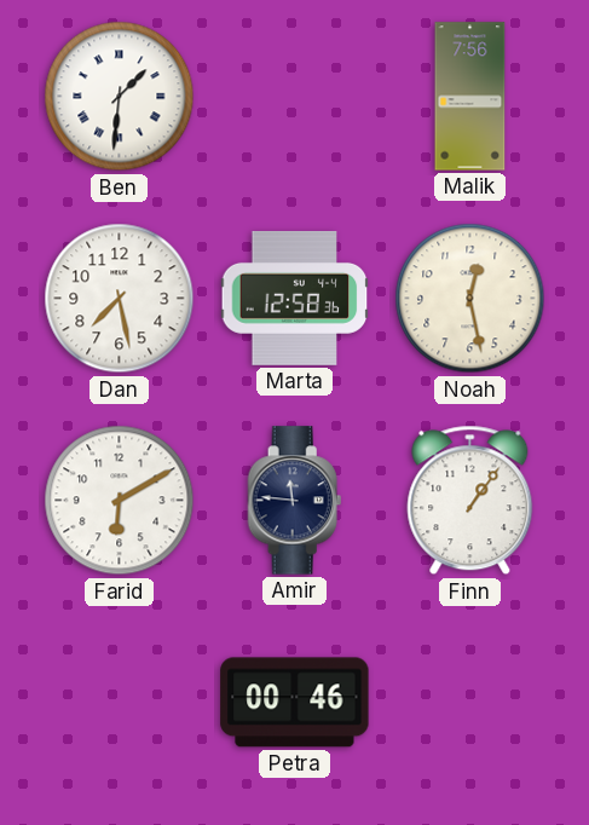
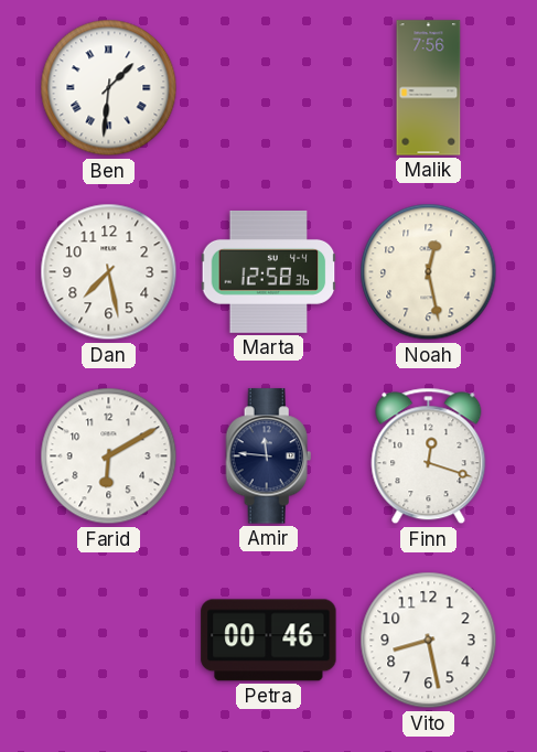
Finn: 1:06 -> 12:18 (429, 456)
Vito: none -> 8:28 (429, 641)
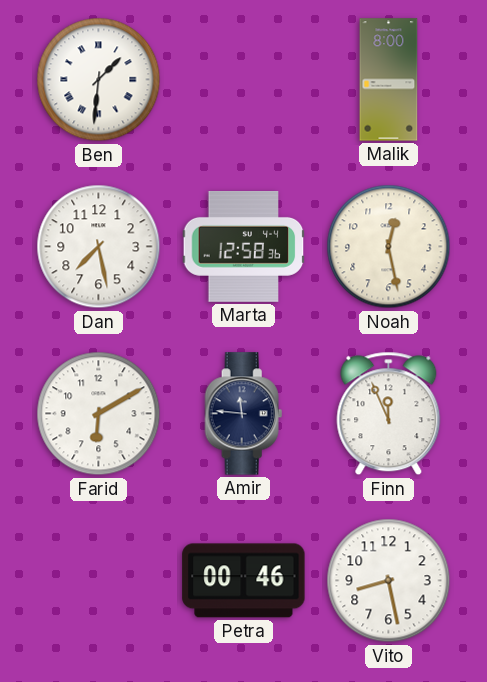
Malik: 7:56 -> 8:00 (389, 80)
Finn: 12:18 -> 11:56 (389, 414)
